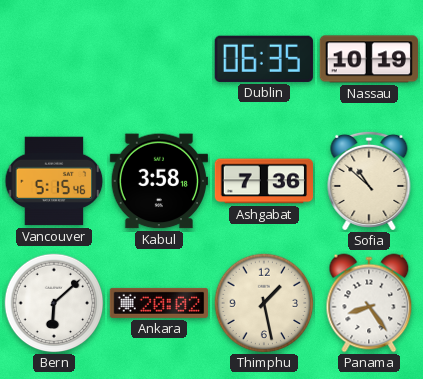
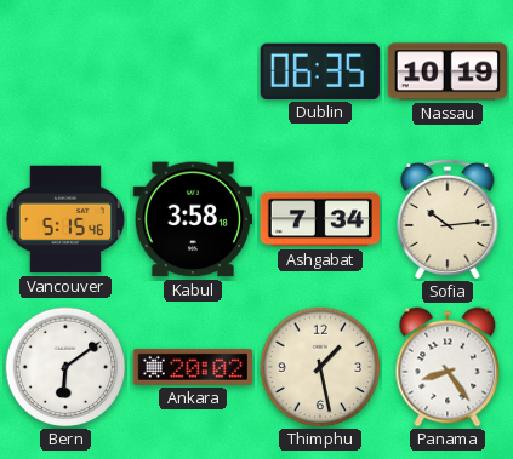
Ashgabat: 7:36 -> 7:34 (319, 219)
Sofia: 10:52 -> 10:14 (448, 219)
Bern: 6:08 -> 6:09 (65, 367)
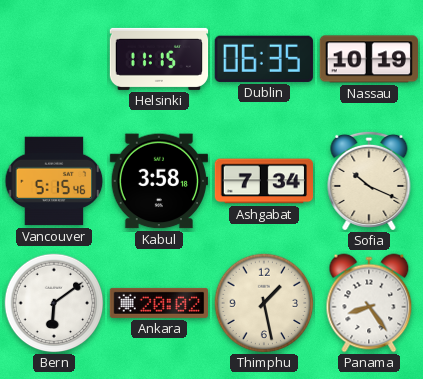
Helsinki: none -> 11:15 (159, 59)
Sofia: 10:14 -> 10:19 (369, 181)
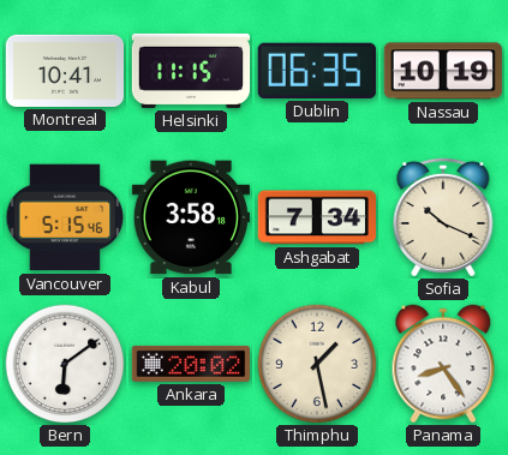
Montreal: none -> 10:41 (64, 71)
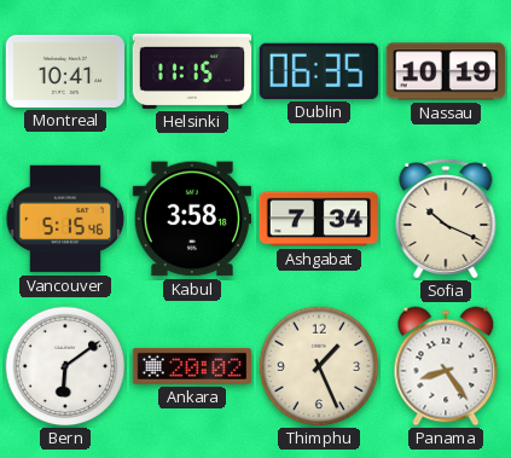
Thimphu: 1:28 -> 1:26 (319, 366)
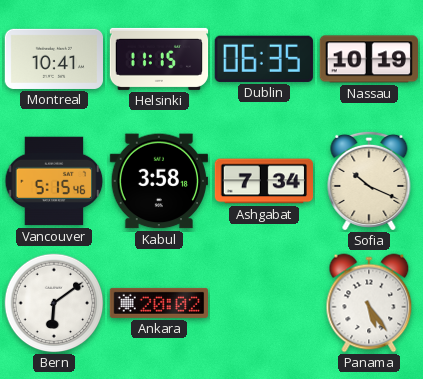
Thimphu: 1:26 -> none (319, 366)
Panama: 8:24 -> 5:24 (369, 303)
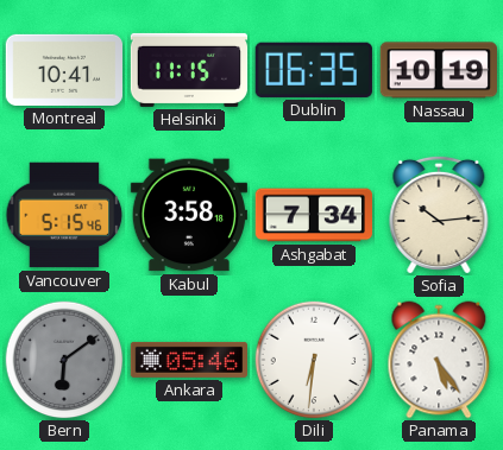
Sofia: 10:19 -> 10:14 (439, 215)
Bern dial: white -> grey (64, 360)
Ankara: 20:02 -> 05:46 (188, 360)
Dili: none -> 6:31 (314, 360)
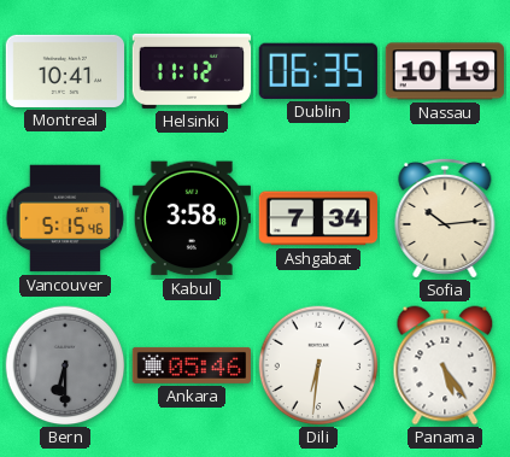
Helsinki: 11:15 -> 11:12 (192, 71)
Bern: 6:09 -> 6:30 (65, 365)
